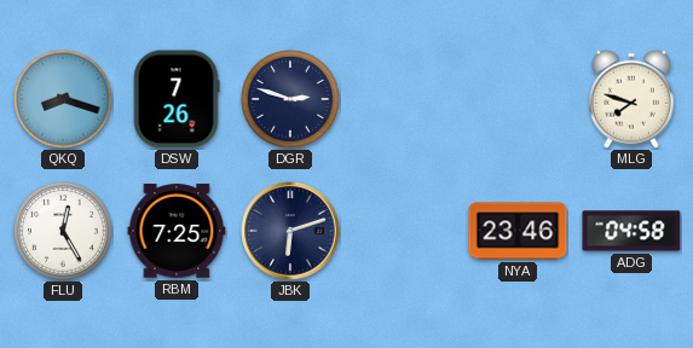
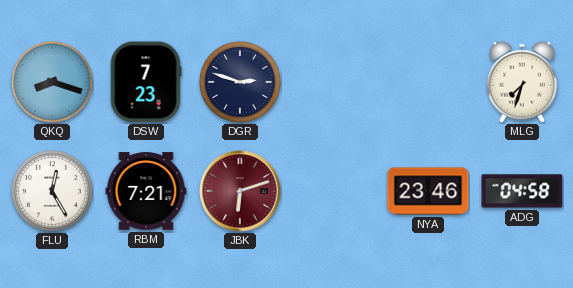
DSW: 7:26 -> 7:23 (146, 82)
MLG: 7:48 -> 7:33 (522, 82)
RBM: 7:25 -> 7:21 (146, 191)
JBK dial: navy -> burgundy (240, 191)
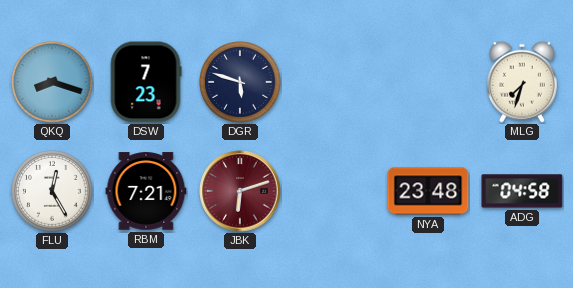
DGR: 2:48 -> 5:48 (240, 82)
NYA: 23:46 -> 23:48 (428, 191)
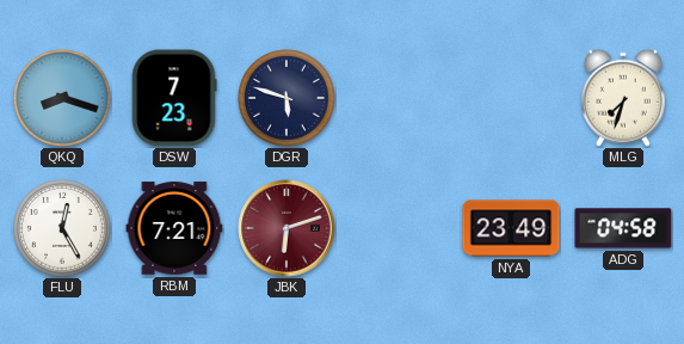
NYA: 23:48 -> 23:49 (511, 228)
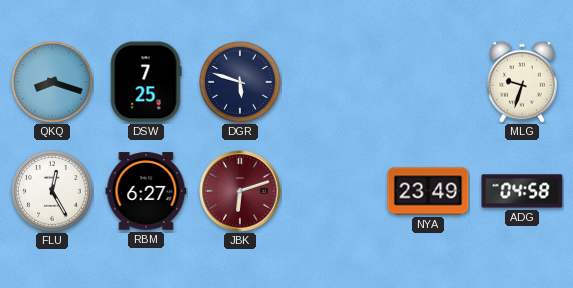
DSW: 7:23 -> 7:25 (146, 82)
MLG: 7:33 -> 9:33 (522, 82)
RBM: 7:21 -> 6:27 (146, 191)
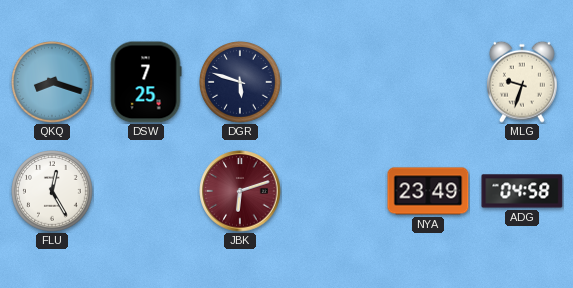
RBM: 6:27 -> none (146, 191)
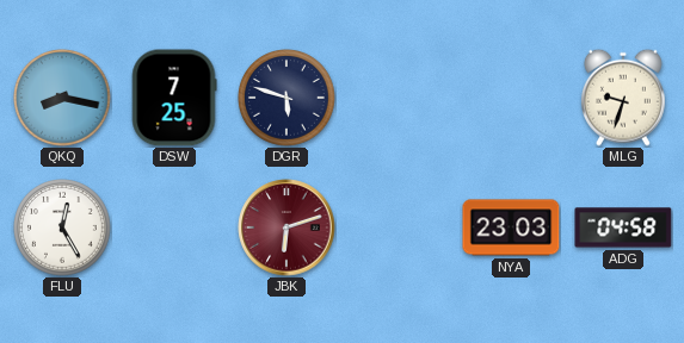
QKQ: 8:18 -> 8:17 (62, 98)
NYA: 23:49 -> 23:03 (511, 227)
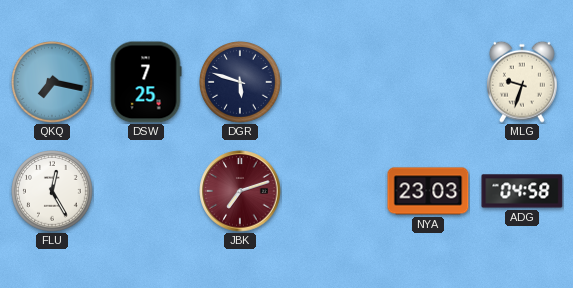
QKQ: 8:17 -> 7:17 (52, 82)
JBK: 6:12 -> 7:12 (240, 191)
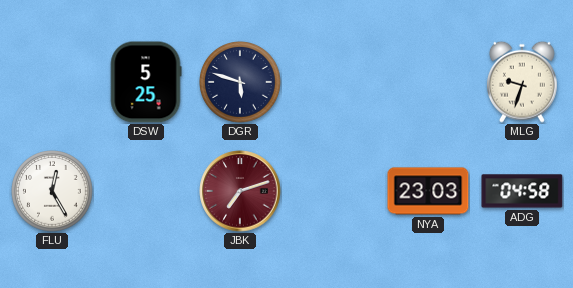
QKQ: 7:17 -> none (52, 82)
DSW: 7:25 -> 5:25 (146, 82)
